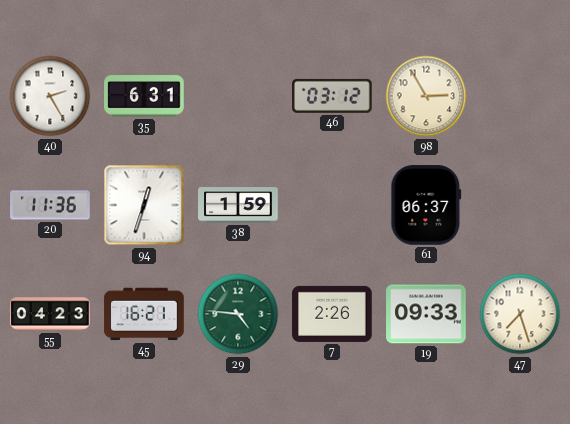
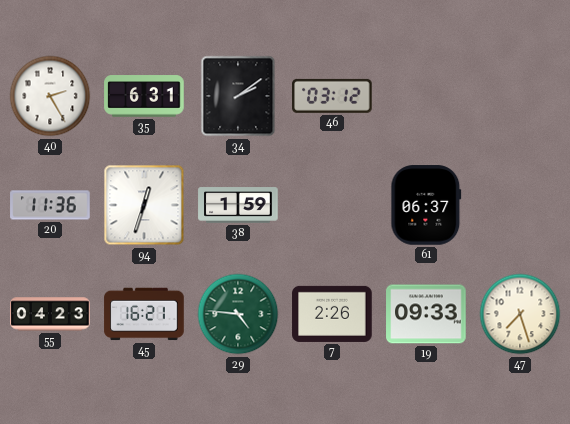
34: none -> 2:09 (238, 96)
98: 2:55 -> none (426, 96)
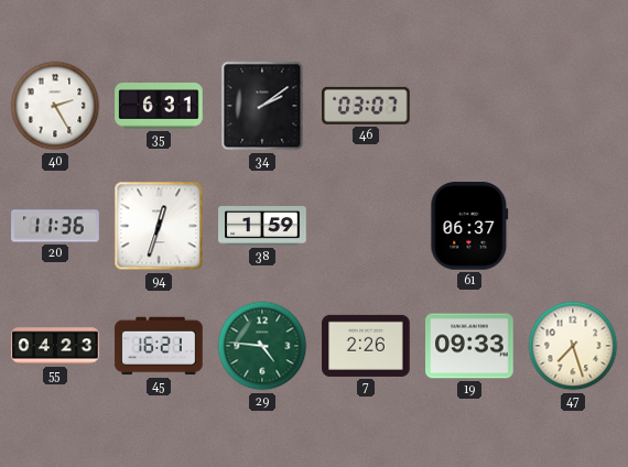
46: 03:12 -> 03:07 (366, 106)
